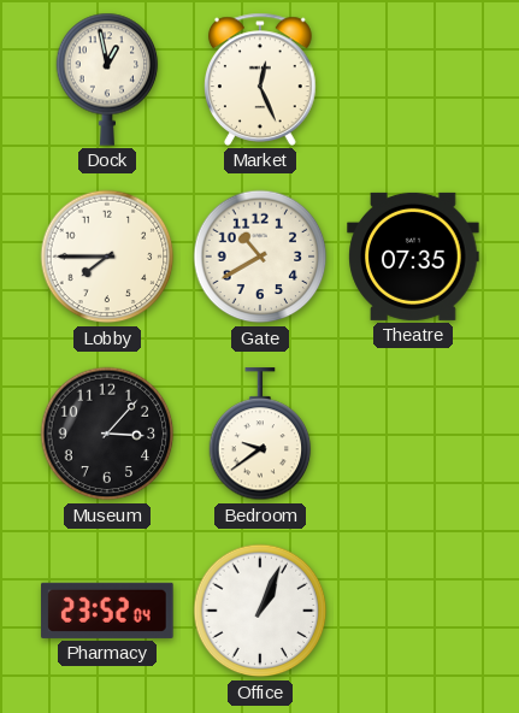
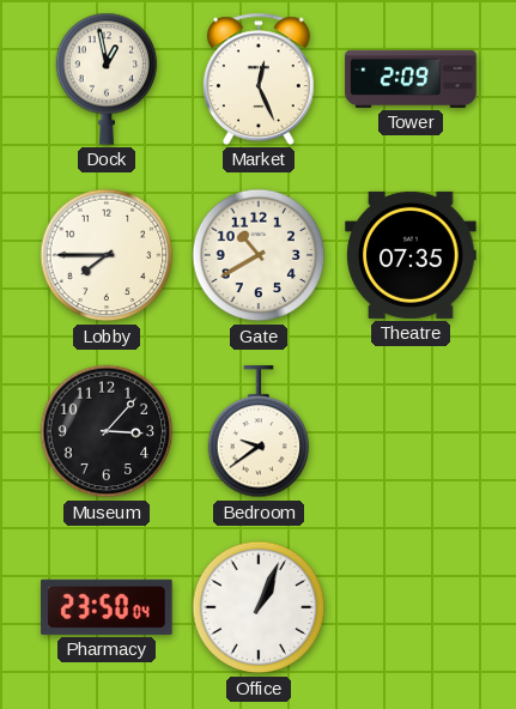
Tower: none -> 2:09 (411, 79)
Pharmacy: 23:52 -> 23:50 (107, 607)
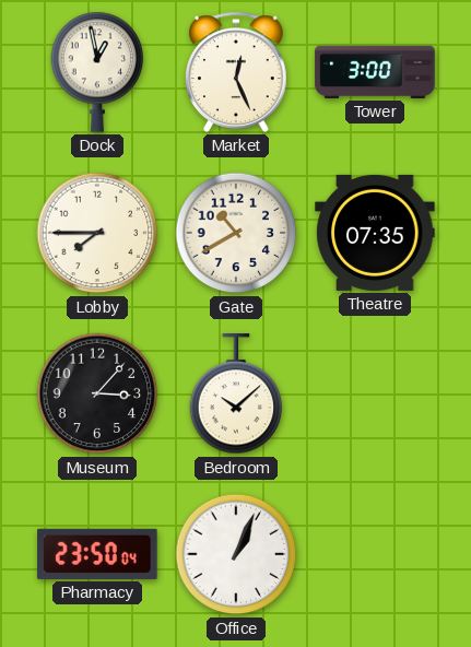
Tower: 2:09 -> 3:00 (375, 72)
Bedroom: 9:39 -> 10:08 (236, 395)
